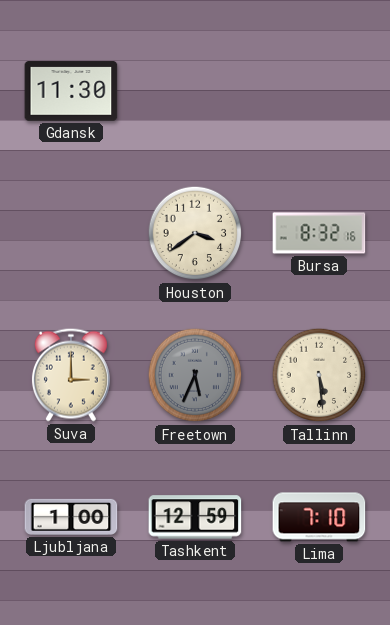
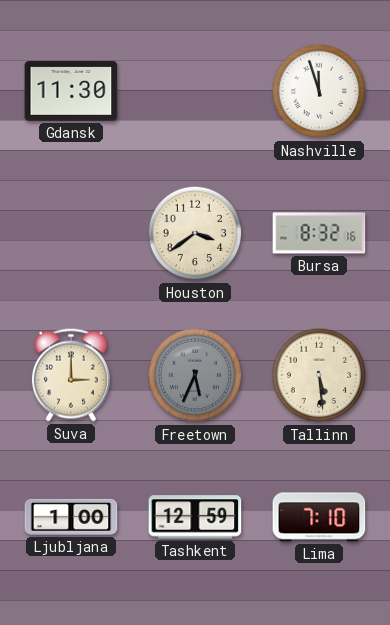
Nashville: none -> 11:57 (319, 91)
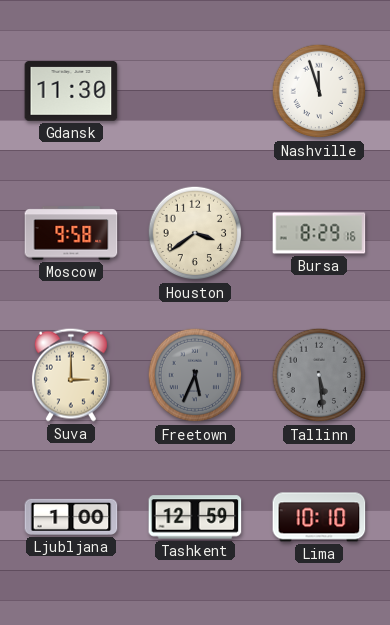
Moscow: none -> 9:58 (71, 233)
Bursa: 8:32 -> 8:29 (319, 233)
Tallinn dial: cream -> grey (319, 375)
Lima: 7:10 -> 10:10 (319, 517)
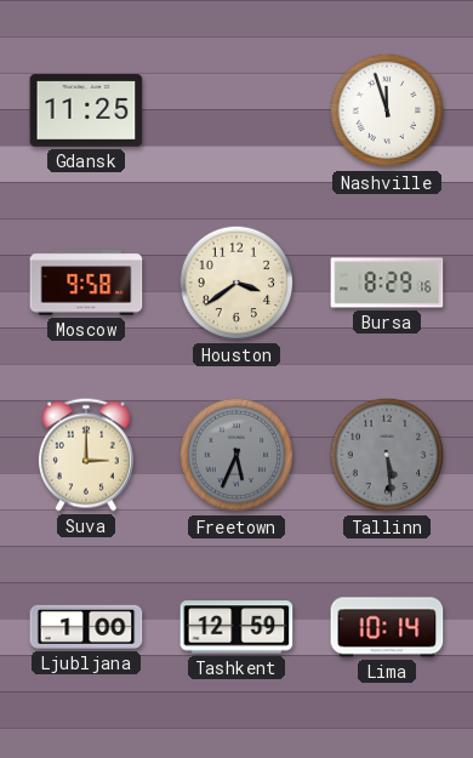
Gdansk: 11:30 -> 11:25 (86, 110)
Lima: 10:10 -> 10:14 (387, 627)
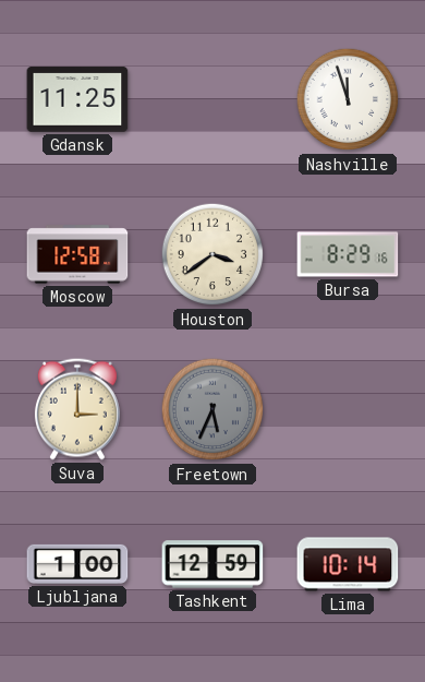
Moscow: 9:58 -> 12:58 (77, 254)
Tallinn: 5:29 -> none (387, 455)
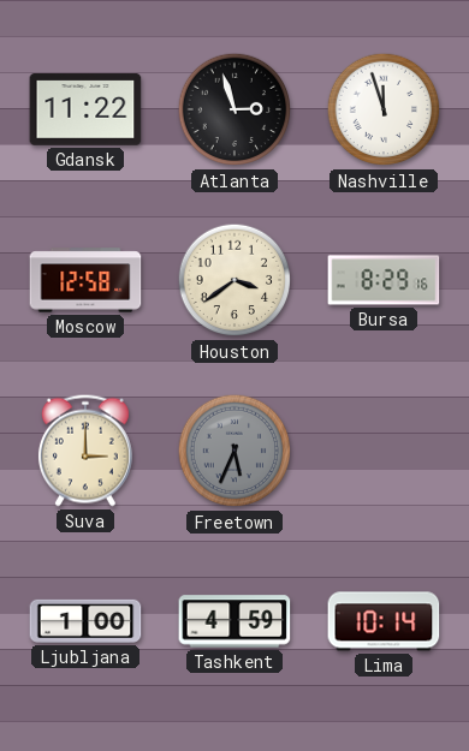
Gdansk: 11:25 -> 11:22 (85, 109)
Atlanta: none -> 2:57 (234, 109)
Tashkent: 12:59 -> 4:59 (234, 621)
